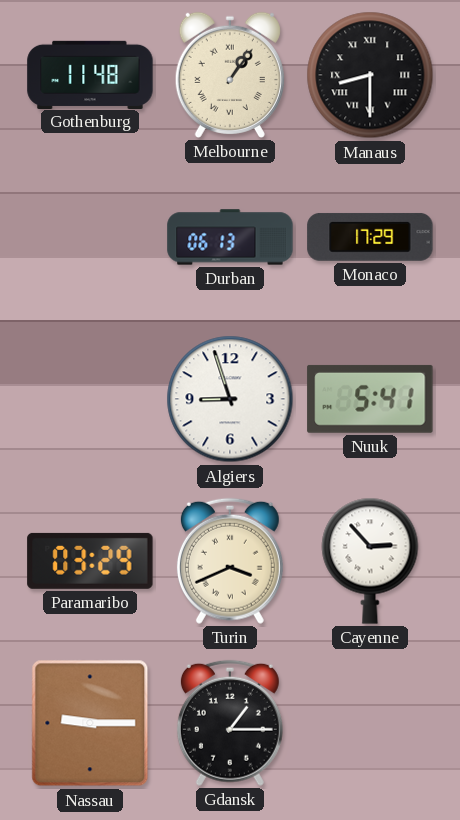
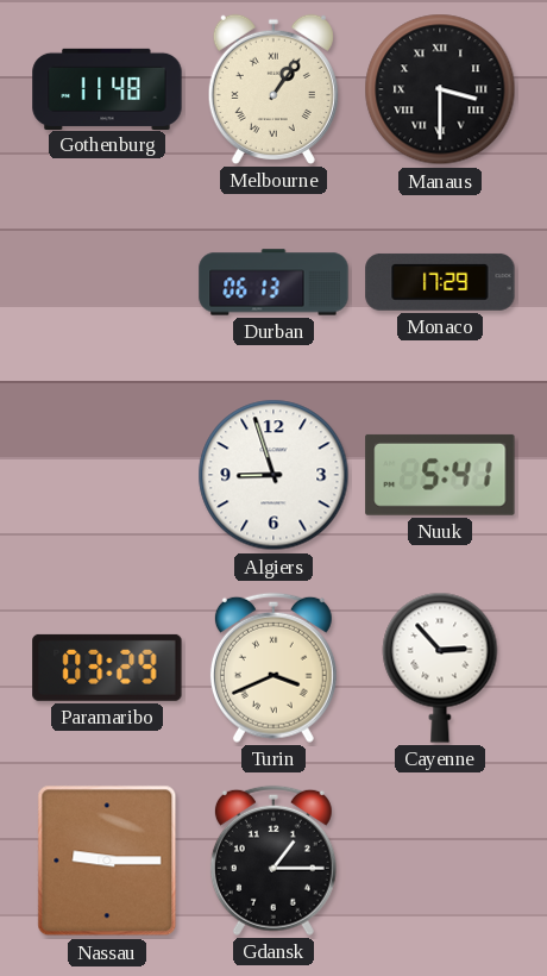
Manaus: 8:30 -> 3:30 (440, 89)
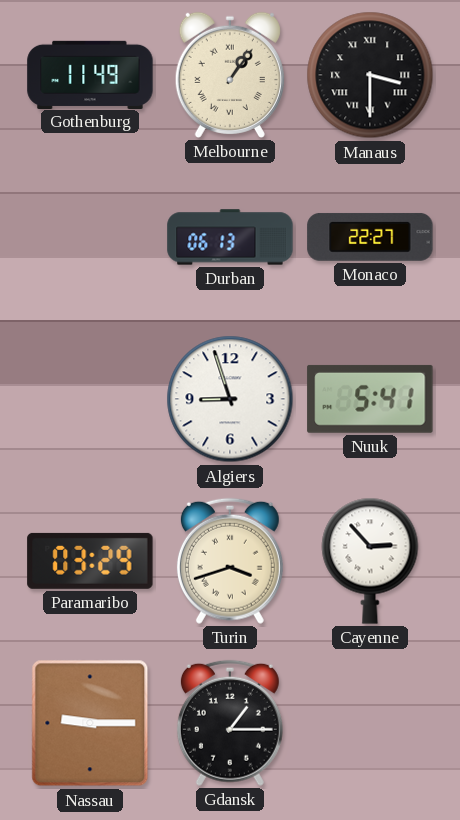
Gothenburg: 11:48 -> 11:49 (90, 74)
Monaco: 17:29 -> 22:27 (370, 237)
Turin: 3:41 -> 3:42 (230, 561)
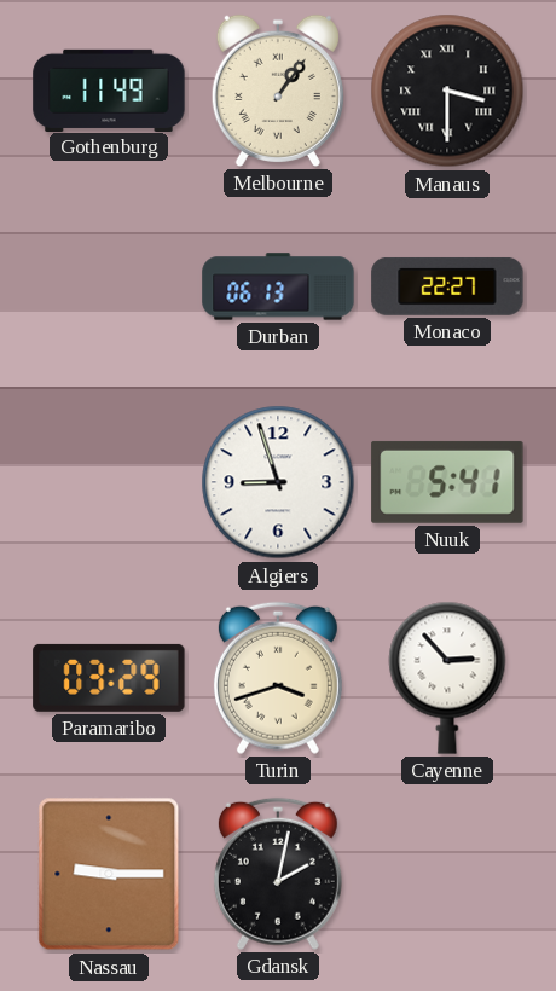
Gdansk: 1:15 -> 2:02 (278, 874)
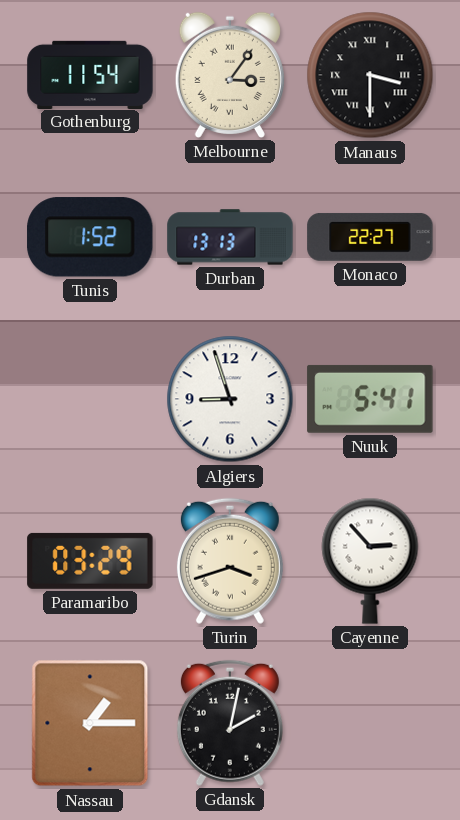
Gothenburg: 11:49 -> 11:54 (90, 74)
Melbourne: 1:06 -> 3:06 (230, 75)
Tunis: none -> 1:52 (90, 237)
Durban: 06:13 -> 13:13 (230, 237)
Nassau: 9:15 -> 1:15 (90, 723)
